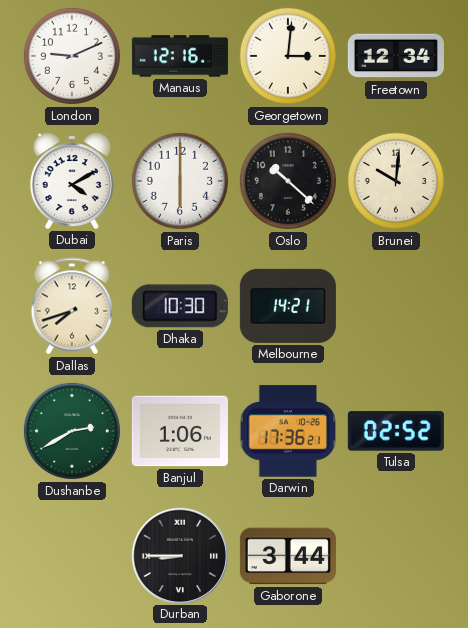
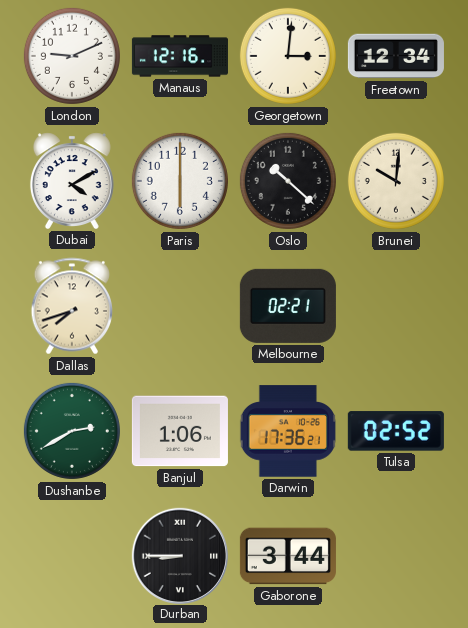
Dhaka: 10:30 -> none (180, 306)
Melbourne: 14:21 -> 02:21 (288, 306)
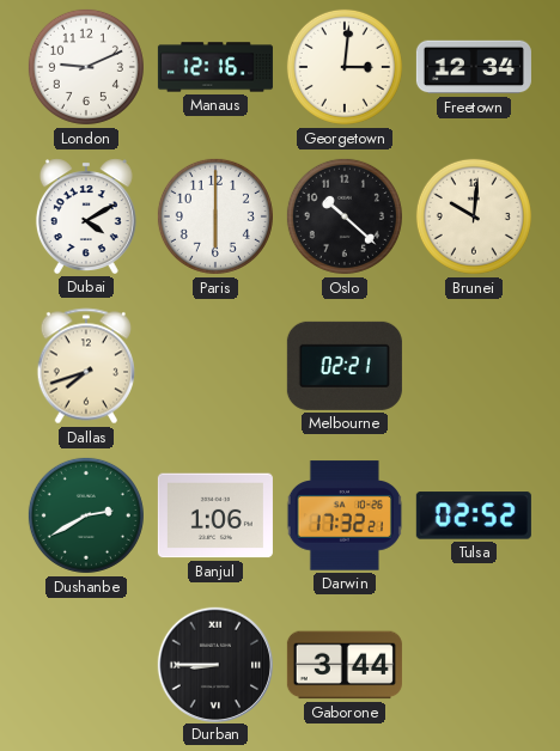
Darwin: 17:36 -> 17:32 (345, 515)
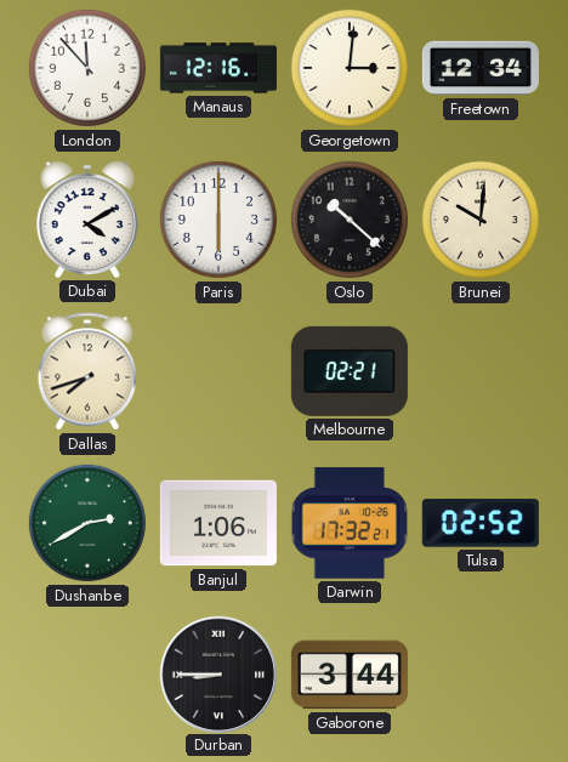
London: 9:11 -> 11:53 (87, 68)
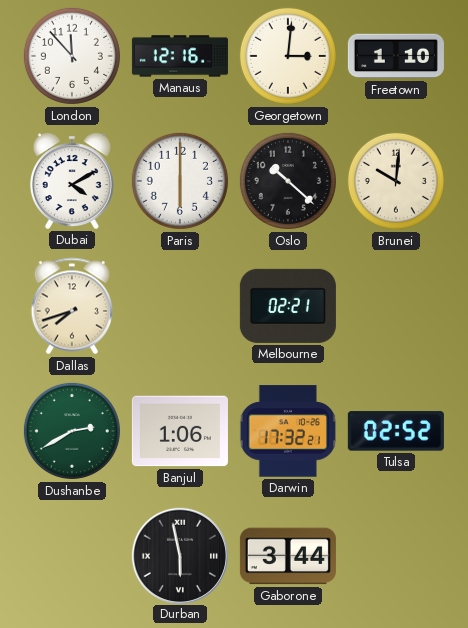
Freetown: 12:34 -> 1:10 (396, 56)
Durban: 8:45 -> 5:58 (179, 555)
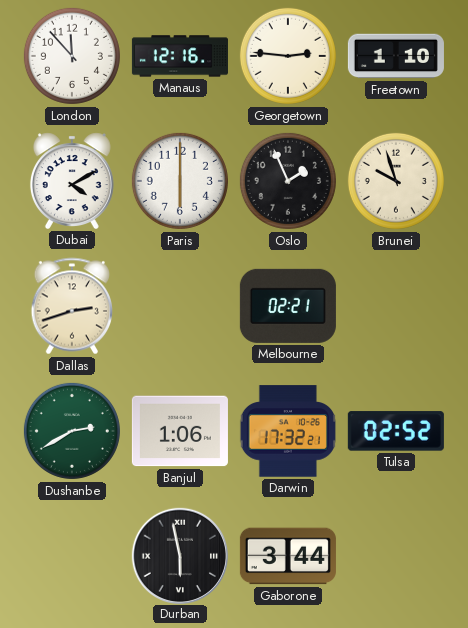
Georgetown: 3:01 -> 2:46 (288, 56)
Oslo: 10:22 -> 1:56 (288, 181)
Brunei: 10:01 -> 9:57 (396, 181)
Dallas: 7:42 -> 2:42 (71, 306)
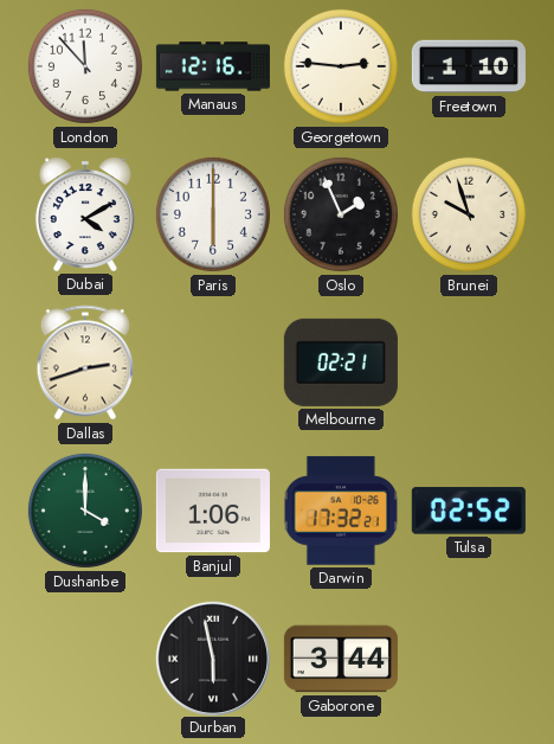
Dushanbe: 2:40 -> 4:00 (85, 511)
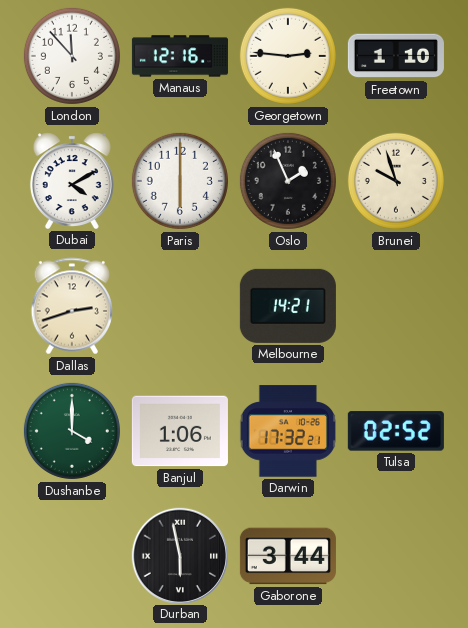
Melbourne: 02:21 -> 14:21 (288, 306)
